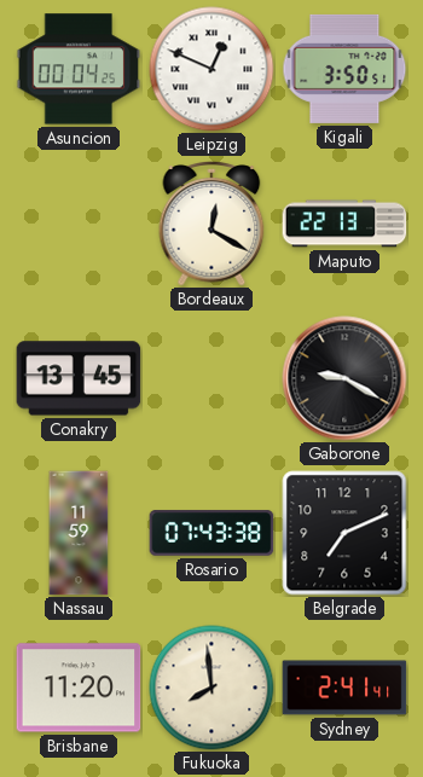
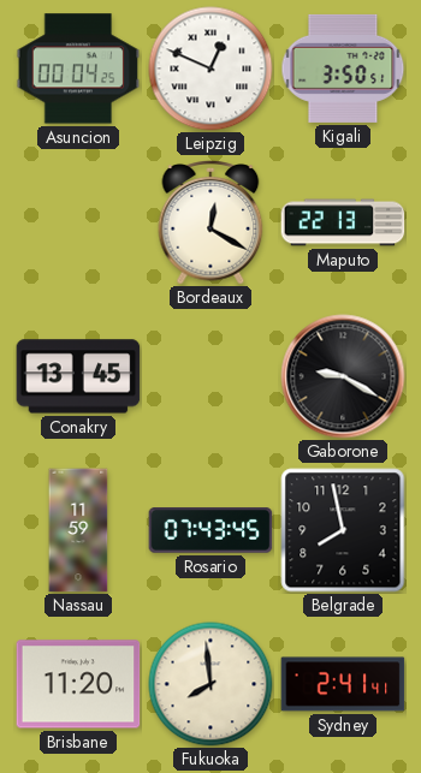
Rosario: 07:43:38 -> 07:43:45 (210, 530)
Belgrade: 7:11 -> 7:58 (343, 530)
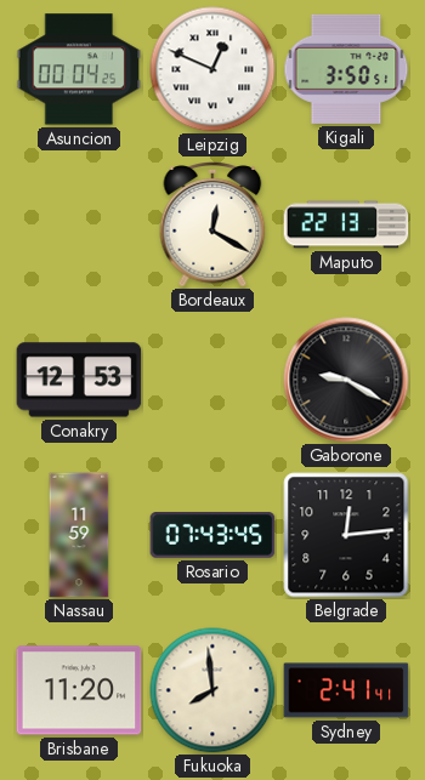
Conakry: 13:45 -> 12:53 (79, 380)
Belgrade: 7:58 -> 12:14 (346, 535)
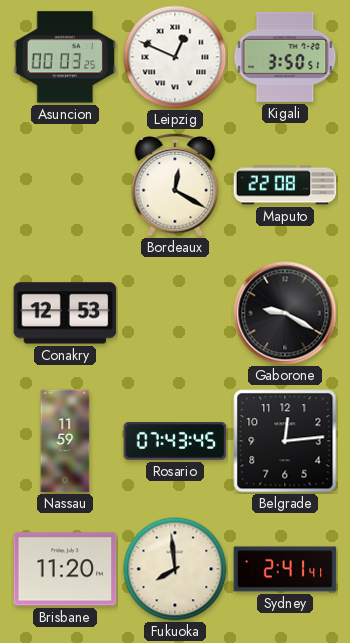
Asuncion: 00:04 -> 00:03 (65, 57)
Maputo: 22:13 -> 22:08 (285, 185)
